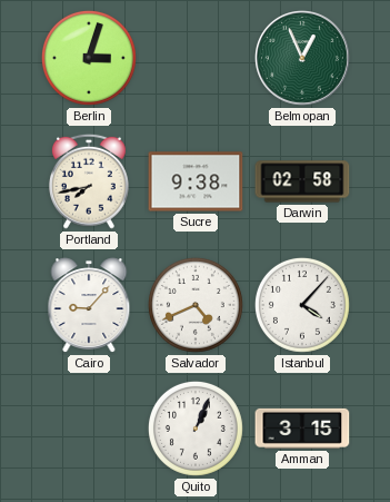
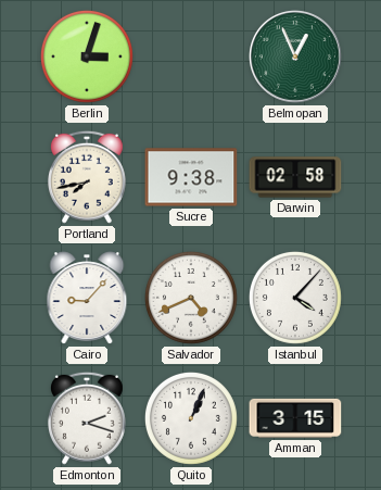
Edmonton: none -> 2:18 (87, 418)
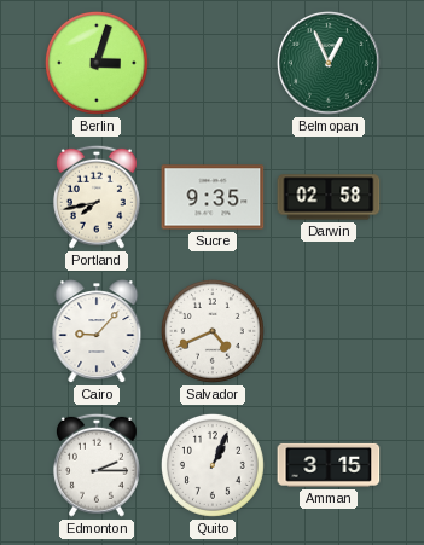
Sucre: 9:38 -> 9:35 (213, 197)
Istanbul: 4:07 -> none (295, 298)
Edmonton: 2:18 -> 2:15 (97, 465)
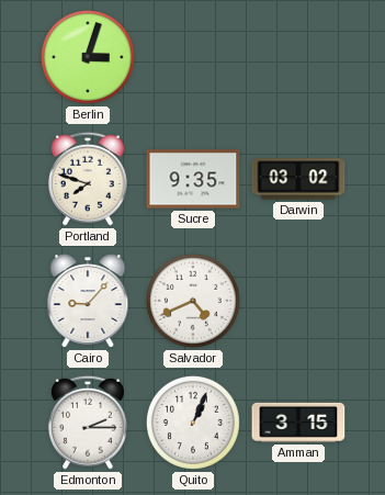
Belmopan: 12:56 -> none (330, 64)
Portland: 7:43 -> 7:48 (88, 179)
Darwin: 02:58 -> 03:02 (298, 179)
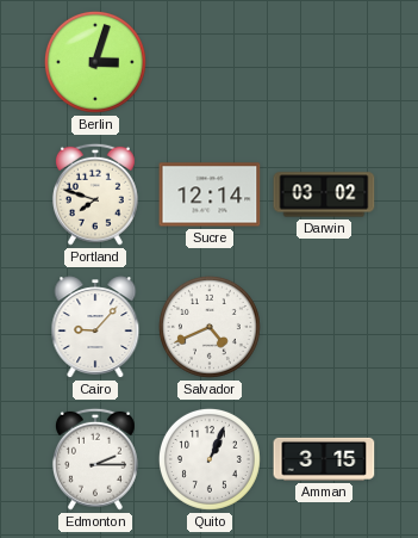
Sucre: 9:35 -> 12:14 (210, 194)
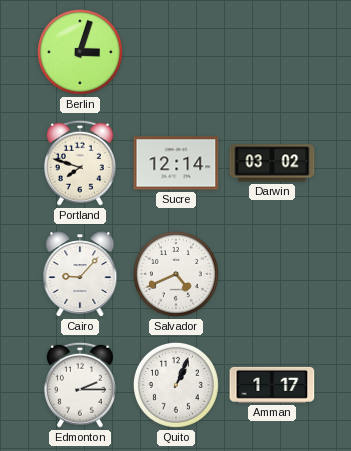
Amman: 3:15 -> 1:17 (272, 385)
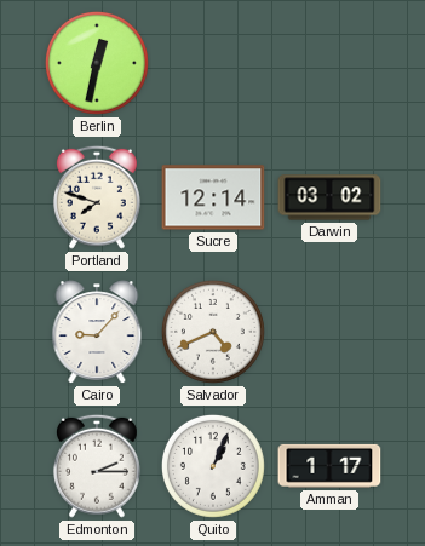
Berlin: 3:03 -> 12:32 (97, 63)
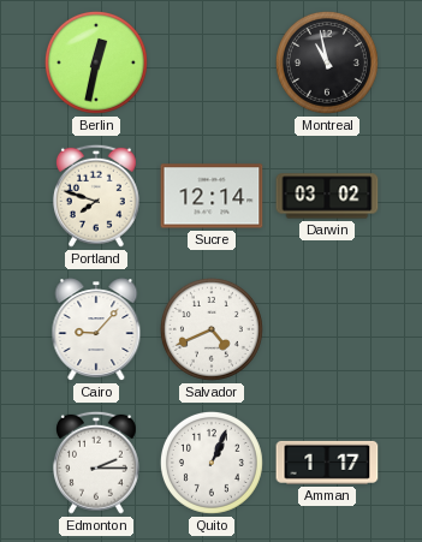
Montreal: none -> 10:58 (327, 62)
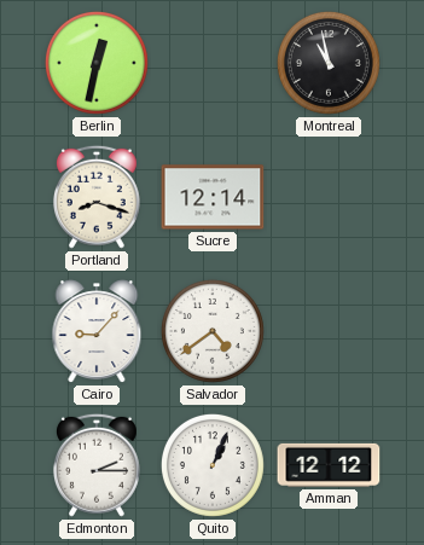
Portland: 7:48 -> 8:18 (97, 197)
Darwin: 03:02 -> none (327, 196)
Salvador: 4:41 -> 4:39 (213, 331)
Amman: 1:17 -> 12:12 (329, 465)
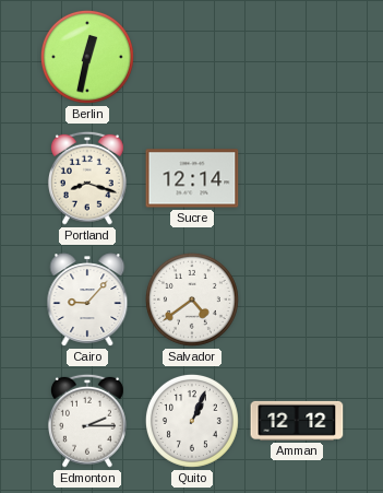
Montreal: 10:58 -> none (329, 63)
